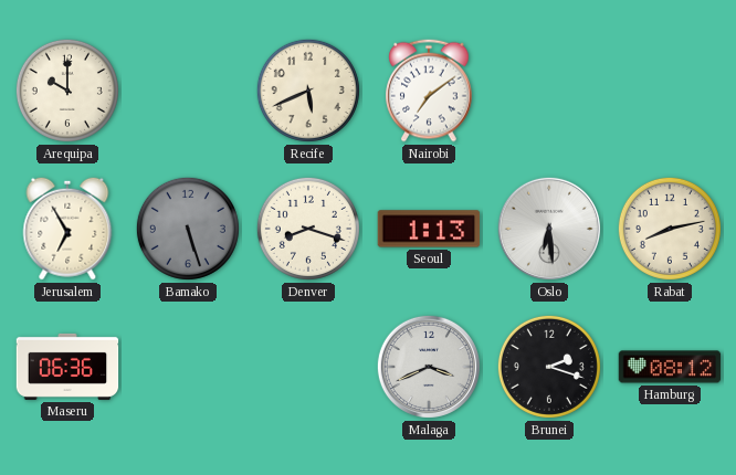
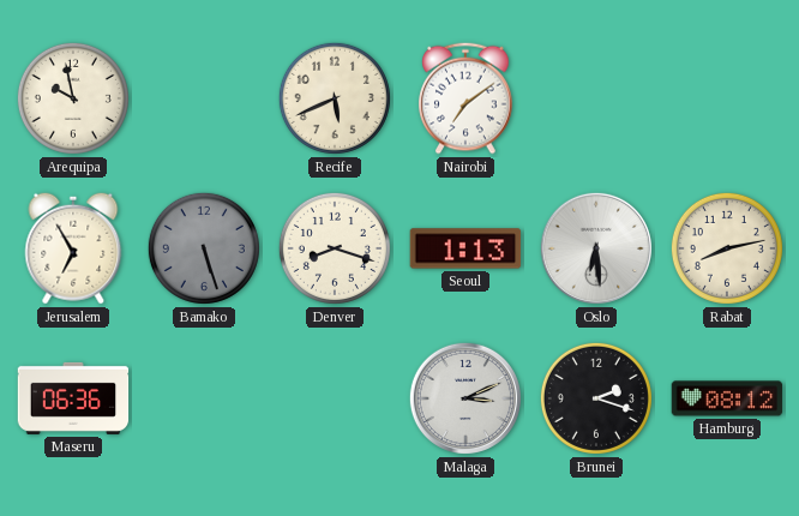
Arequipa: 10:00 -> 9:58 (73, 98)
Malaga: 3:41 -> 3:11 (465, 398)
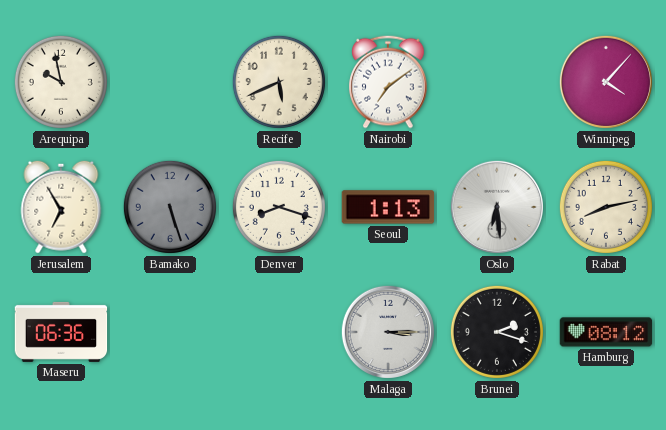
Winnipeg: none -> 4:07 (606, 82)
Malaga: 3:11 -> 3:15 (388, 332)
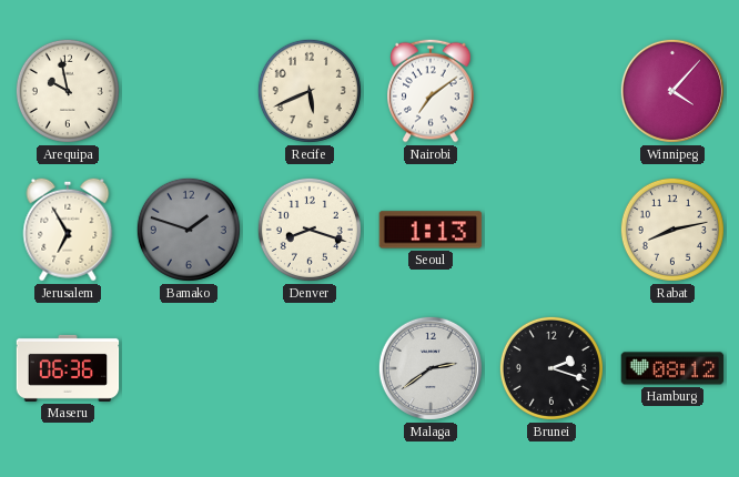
Bamako: 5:27 -> 1:48 (189, 230)
Oslo: 6:29 -> none (497, 207)
Malaga: 3:15 -> 2:39 (431, 368)
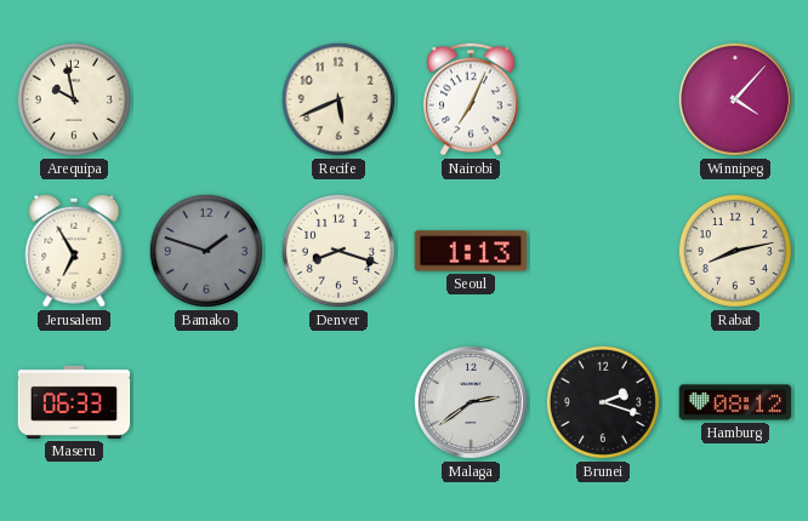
Nairobi: 7:09 -> 7:04 (471, 99)
Maseru: 06:36 -> 06:33 (74, 402)
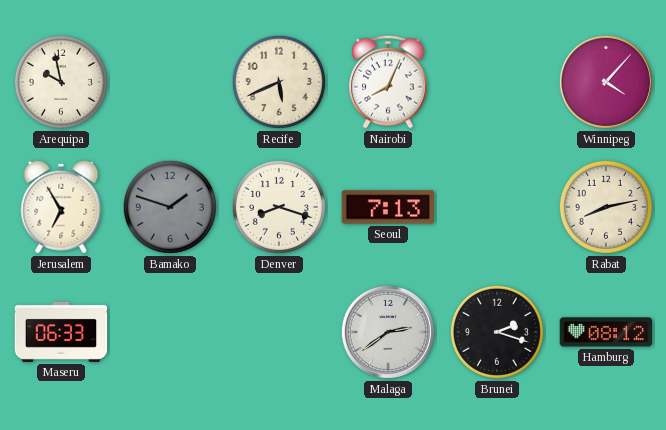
Nairobi: 7:04 -> 8:04 (388, 82)
Seoul: 1:13 -> 7:13 (388, 207)
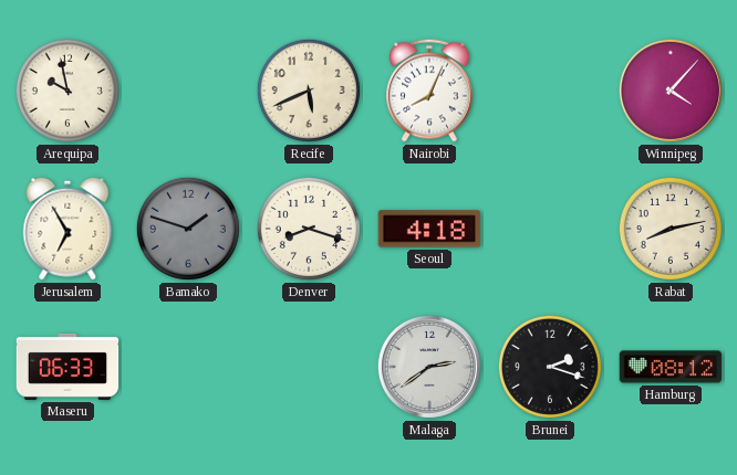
Seoul: 7:13 -> 4:18 (429, 229)
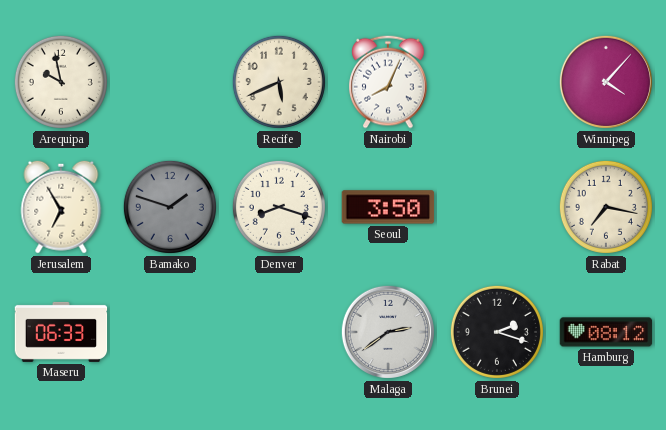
Seoul: 4:18 -> 3:50 (388, 207)
Rabat: 8:13 -> 7:17 (606, 207)
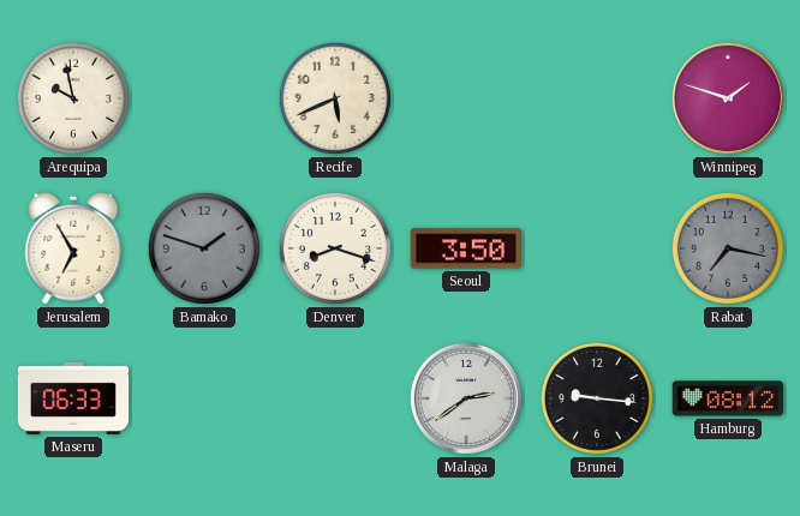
Nairobi: 8:04 -> none (388, 82)
Winnipeg: 4:07 -> 1:48 (728, 98)
Rabat dial: cream -> grey (728, 248)
Brunei: 2:18 -> 9:16 (597, 398)
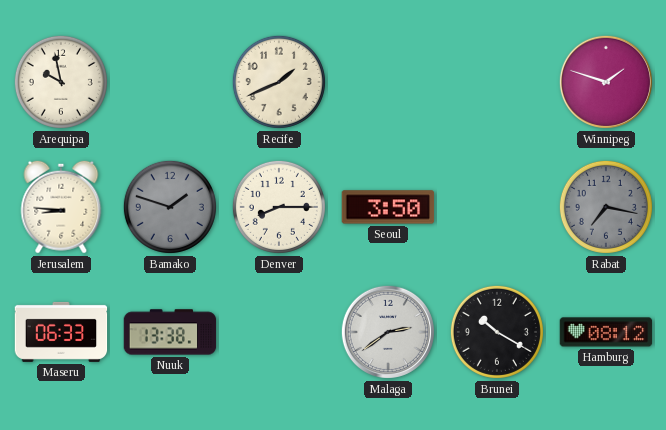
Recife: 5:41 -> 1:41 (279, 82)
Jerusalem: 6:55 -> 8:46 (61, 207)
Denver: 8:18 -> 8:15 (279, 207)
Nuuk: none -> 13:38 (170, 332)
Brunei: 9:16 -> 10:20 (497, 332)
